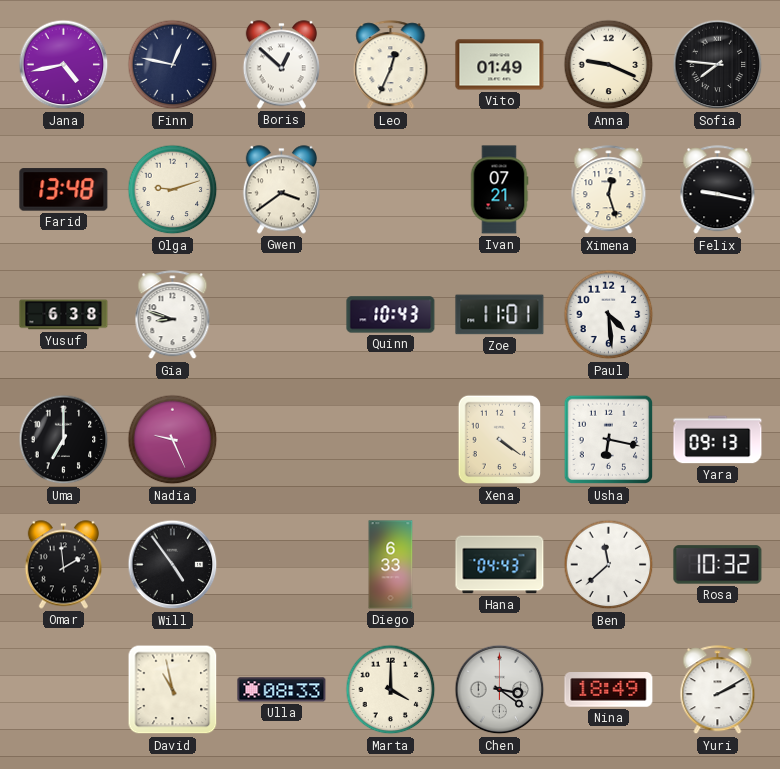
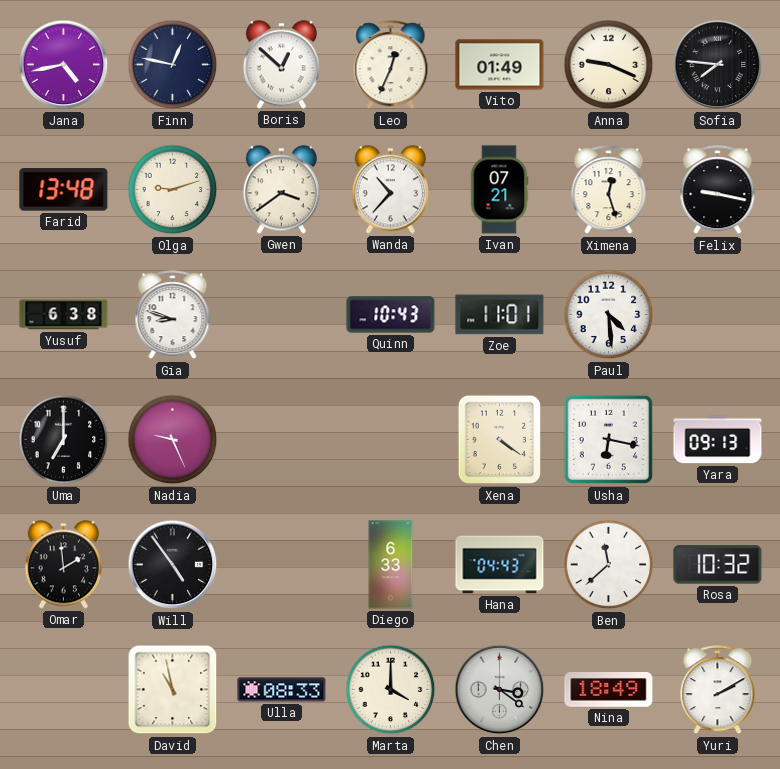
Wanda: none -> 10:37 (390, 190)
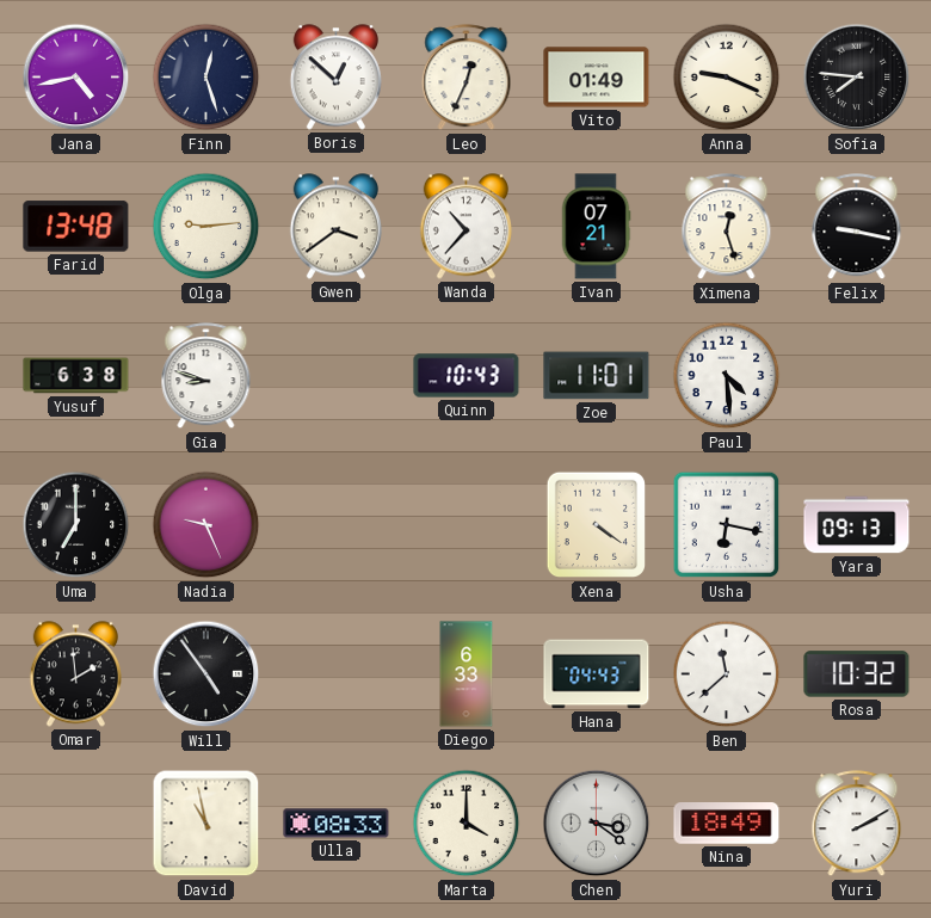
Finn: 12:47 -> 12:27 (206, 78)
Olga: 9:12 -> 9:14 (206, 227)
